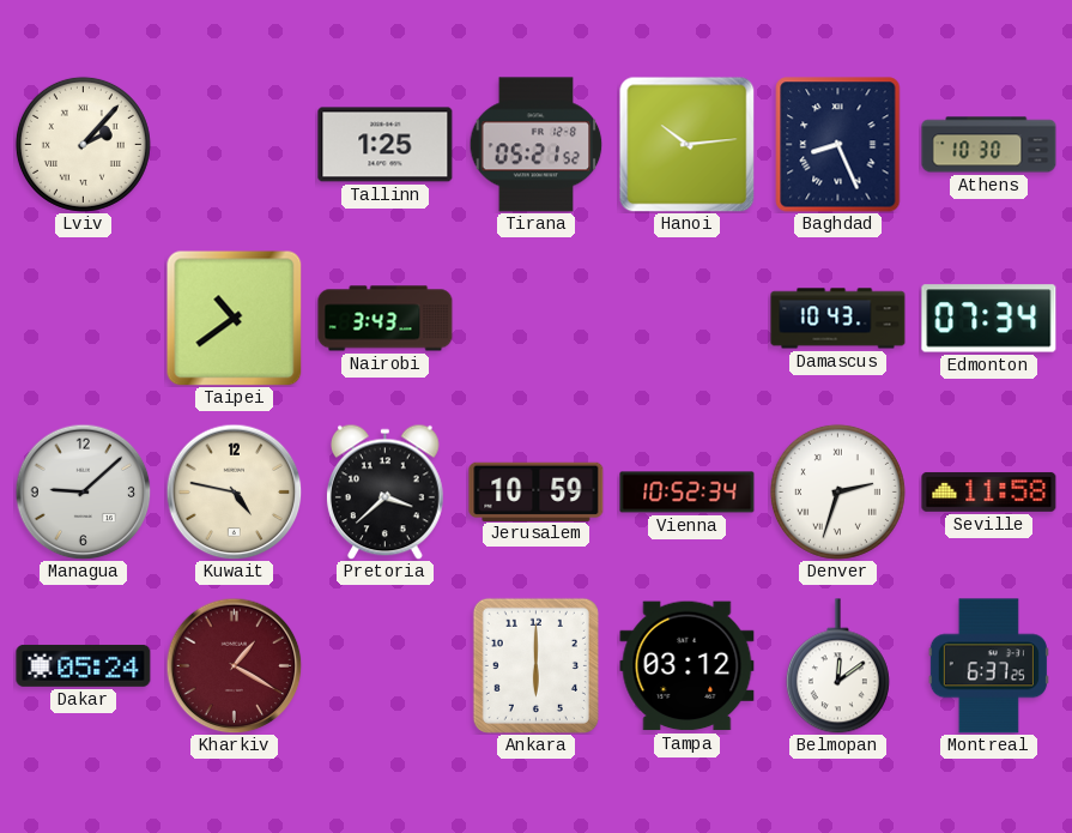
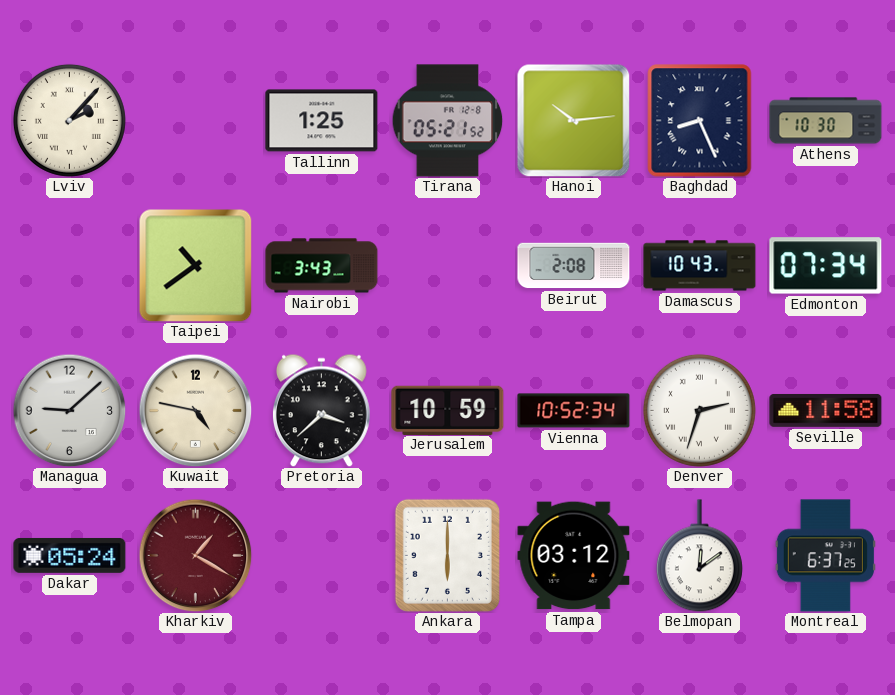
Beirut: none -> 2:08 (574, 266)
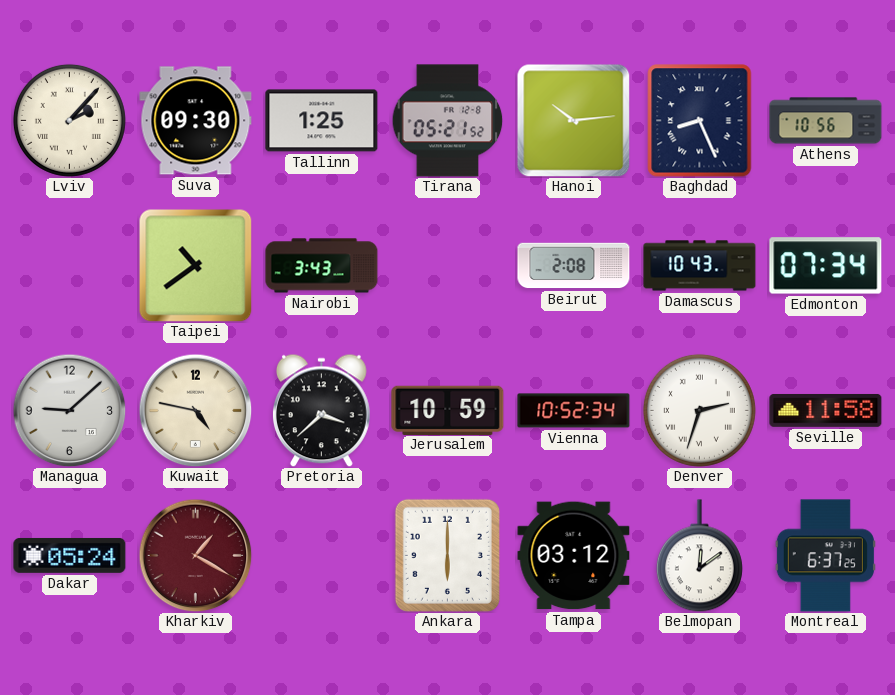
Suva: none -> 09:30 (196, 121)
Athens: 10:30 -> 10:56 (826, 121)
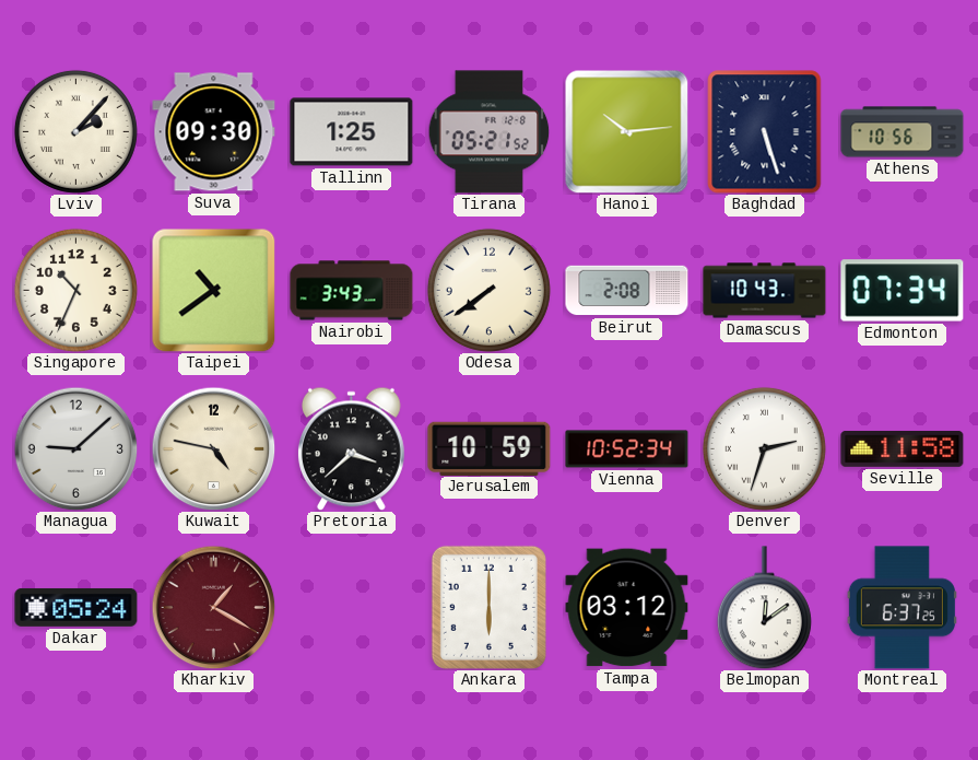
Baghdad: 8:26 -> 5:27 (765, 132)
Singapore: none -> 10:34 (75, 290)
Odesa: none -> 7:39 (488, 290)
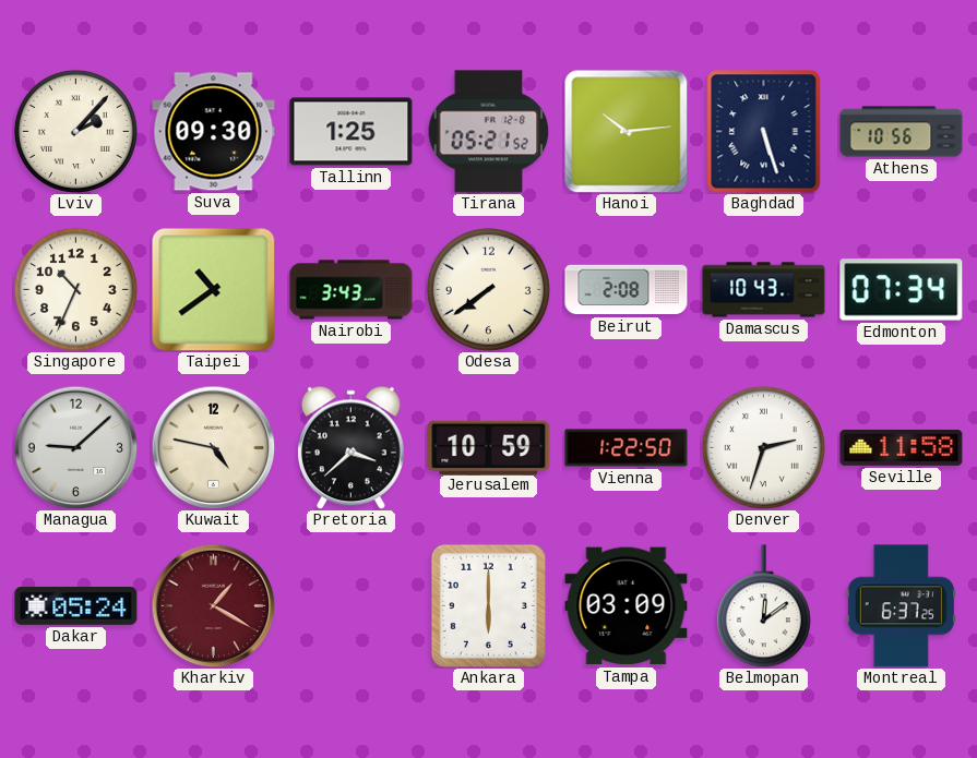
Vienna: 10:52 -> 1:22 (627, 448)
Tampa: 03:12 -> 03:09 (627, 606)
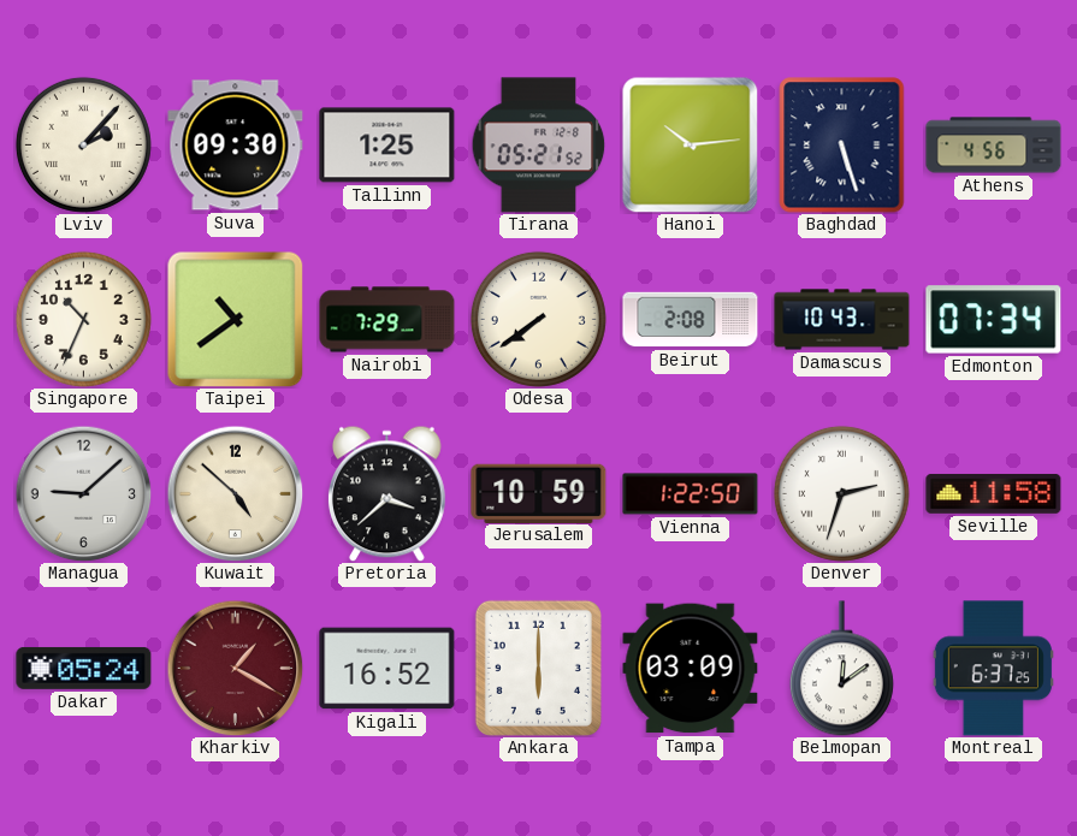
Athens: 10:56 -> 4:56 (994, 146)
Nairobi: 3:43 -> 7:29 (387, 320)
Kuwait: 4:47 -> 4:52 (235, 493)
Kigali: none -> 16:52 (387, 669)
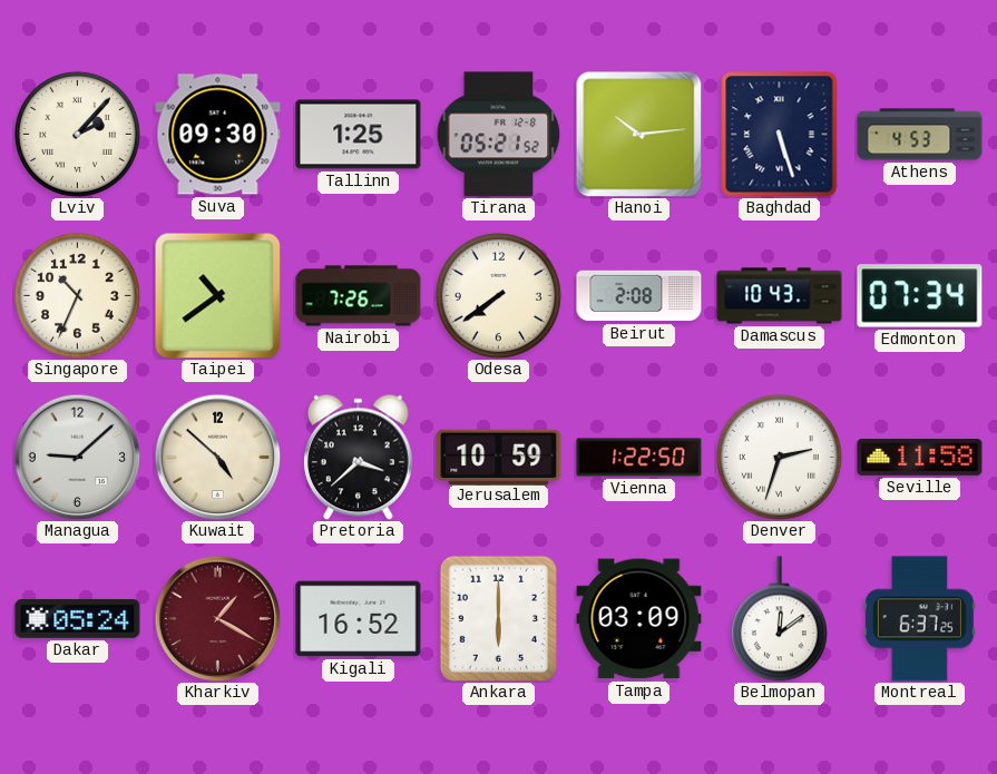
Athens: 4:56 -> 4:53 (920, 135)
Nairobi: 7:29 -> 7:26 (359, 296)
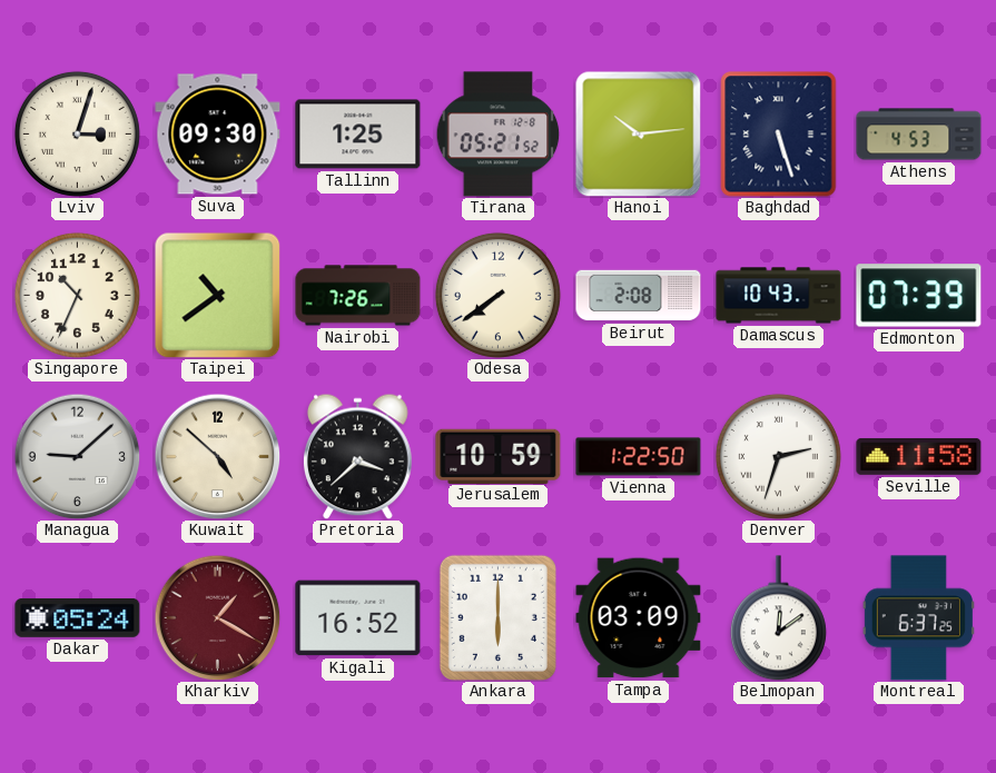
Lviv: 2:07 -> 3:03 (77, 133)
Edmonton: 07:34 -> 07:39 (919, 296)
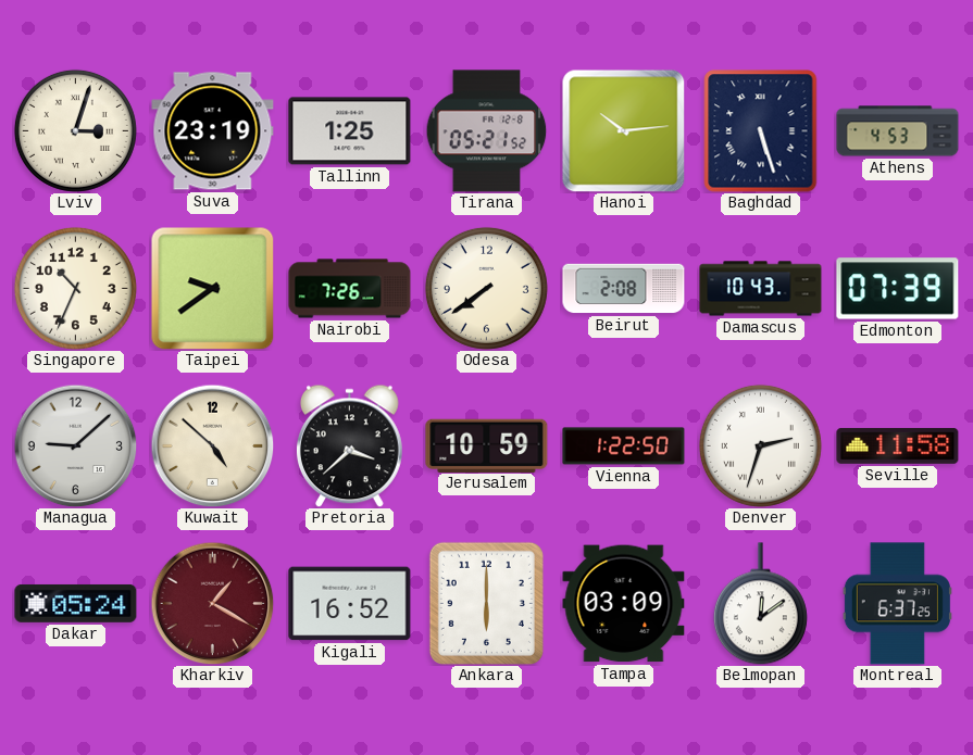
Suva: 09:30 -> 23:19 (213, 131)
Taipei: 10:39 -> 9:39 (212, 288)
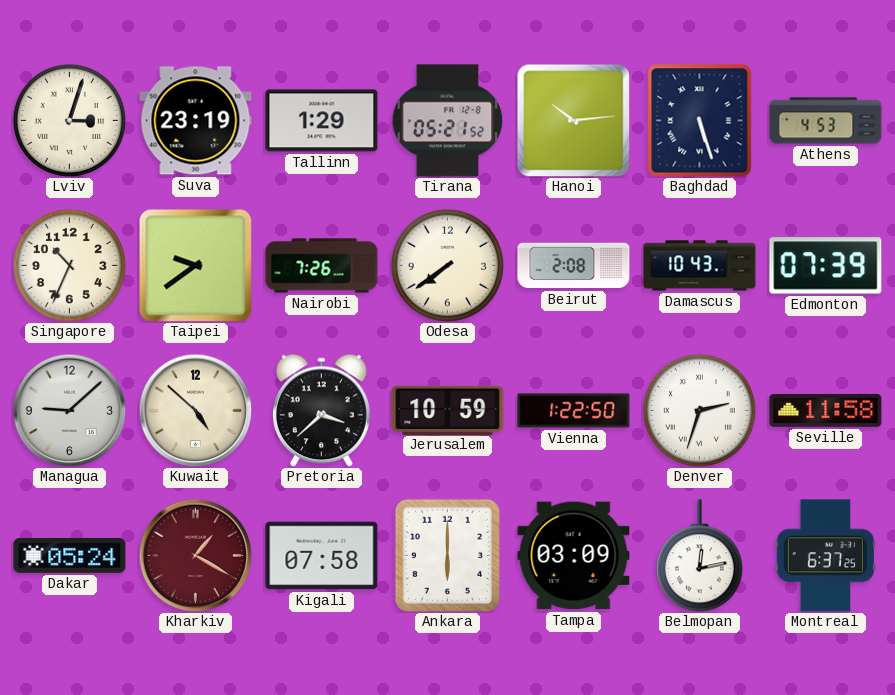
Tallinn: 1:25 -> 1:29 (322, 121)
Kigali: 16:52 -> 07:58 (322, 556)
Belmopan: 12:09 -> 12:13 (699, 556)
